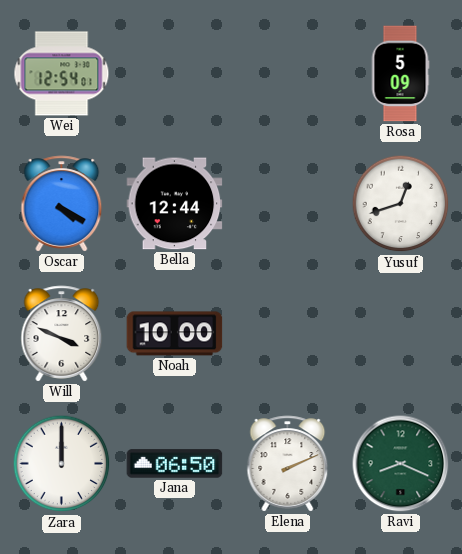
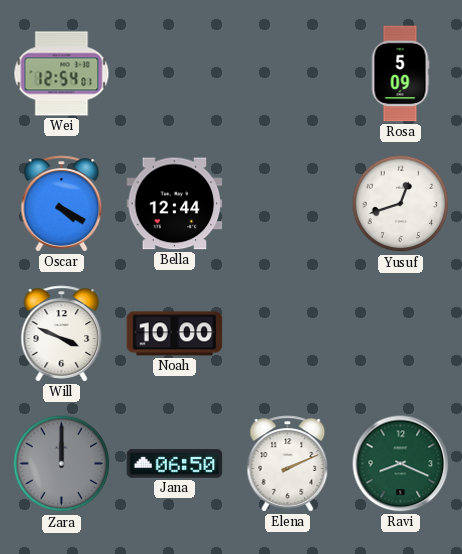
Zara dial: white -> grey (62, 464)
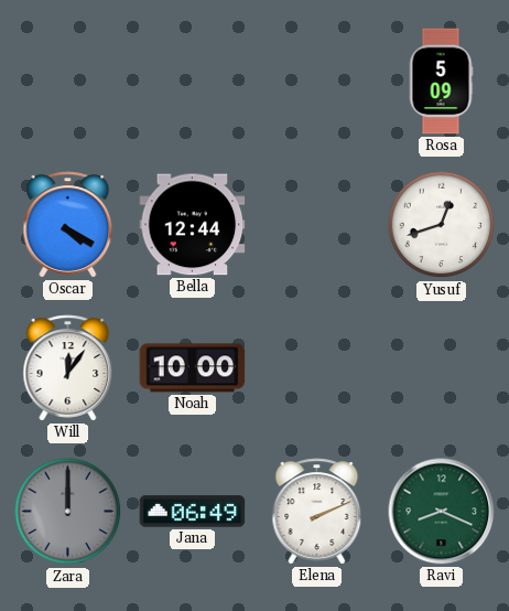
Wei: 12:54 -> none (62, 74)
Will: 3:49 -> 12:06 (68, 368)
Jana: 06:50 -> 06:49 (193, 512)
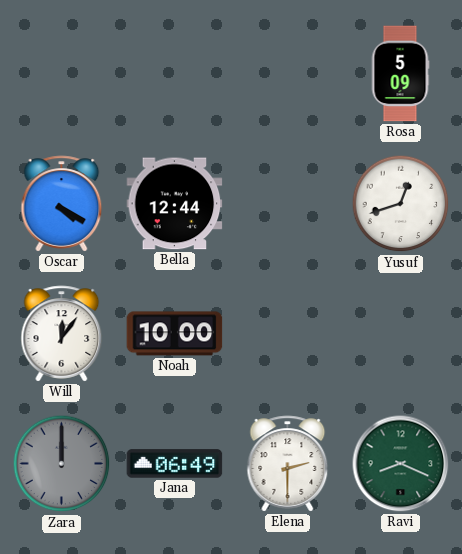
Elena: 2:11 -> 2:30 (288, 464)
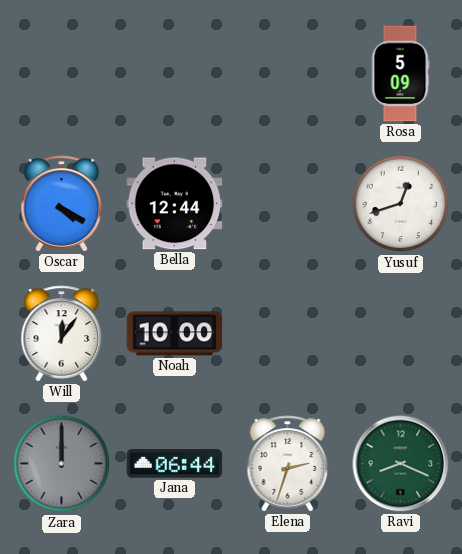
Jana: 06:49 -> 06:44 (175, 464)
Elena: 2:30 -> 2:33 (288, 464)
